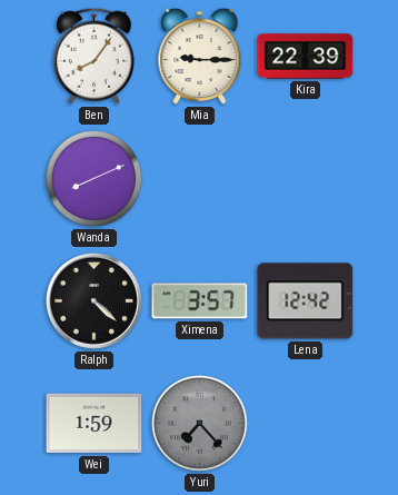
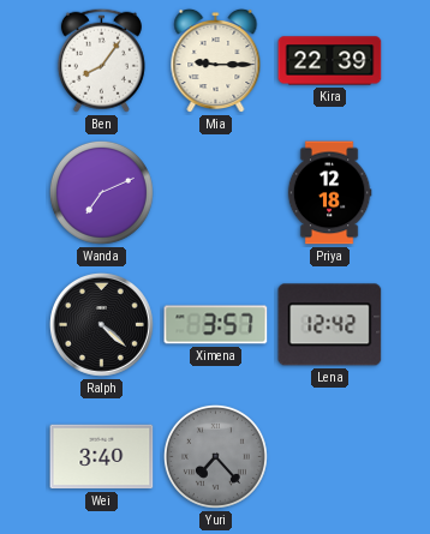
Wanda: 8:11 -> 7:11 (101, 192)
Priya: none -> 12:18 (329, 193)
Wei: 1:59 -> 3:40 (102, 457)
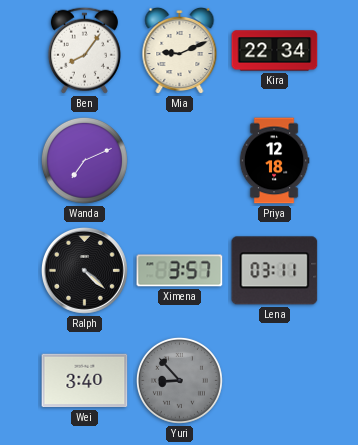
Mia: 9:15 -> 9:11 (180, 51)
Kira: 22:39 -> 22:34 (275, 51)
Lena: 12:42 -> 03:11 (275, 271)
Yuri: 7:23 -> 8:53 (179, 380)
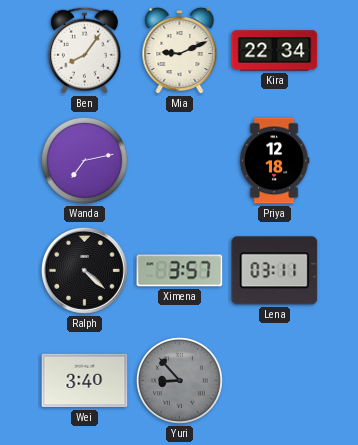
Wanda: 7:11 -> 7:13 (84, 160)
